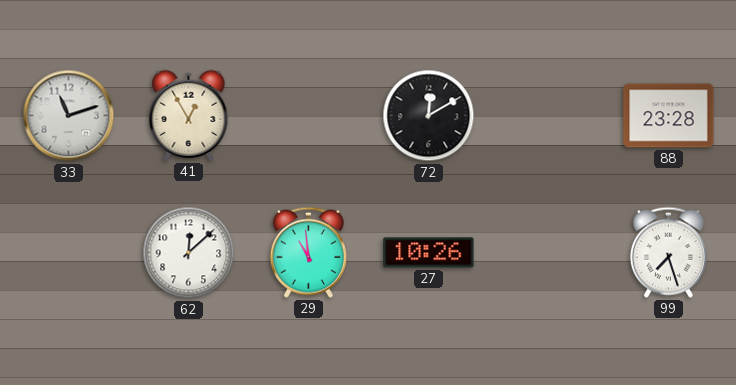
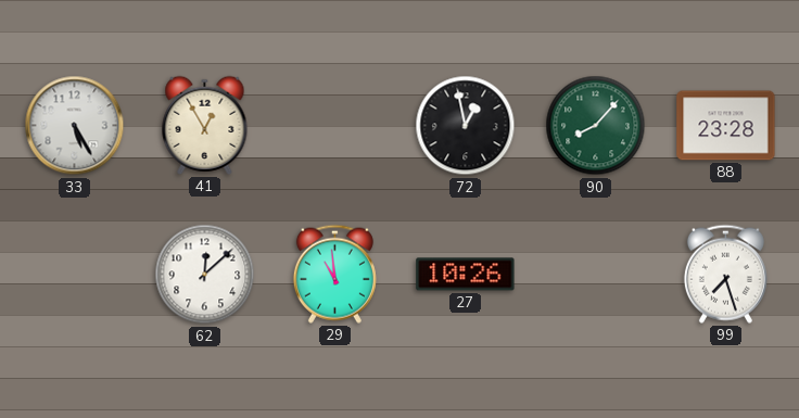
33: 11:12 -> 5:25 (75, 126)
72: 12:10 -> 12:58 (466, 126)
90: none -> 8:07 (596, 126)
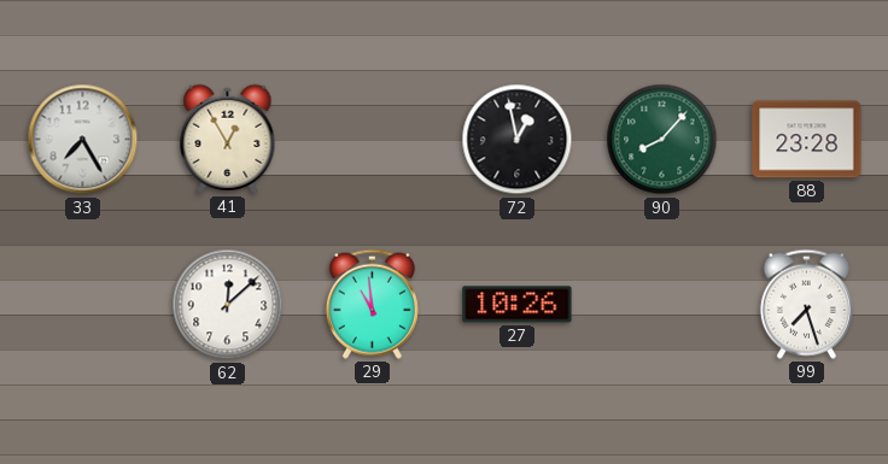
33: 5:25 -> 7:25 (83, 140)
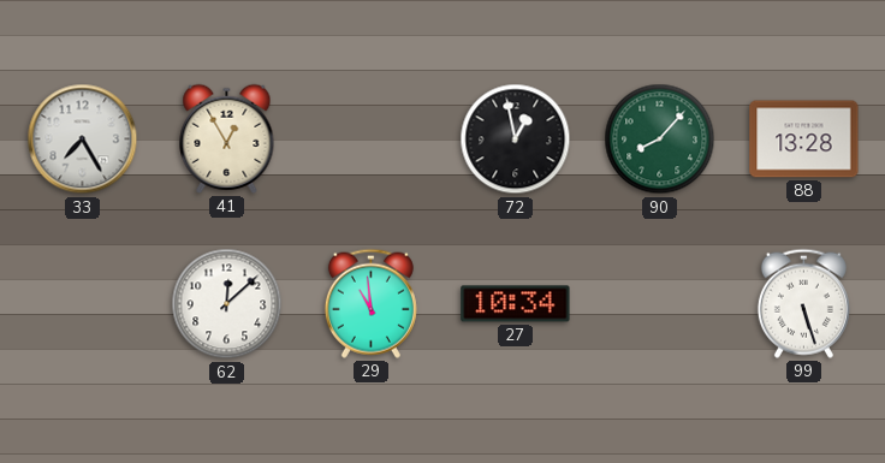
88: 23:28 -> 13:28 (804, 140)
27: 10:26 -> 10:34 (516, 304)
99: 7:27 -> 5:27 (803, 303)
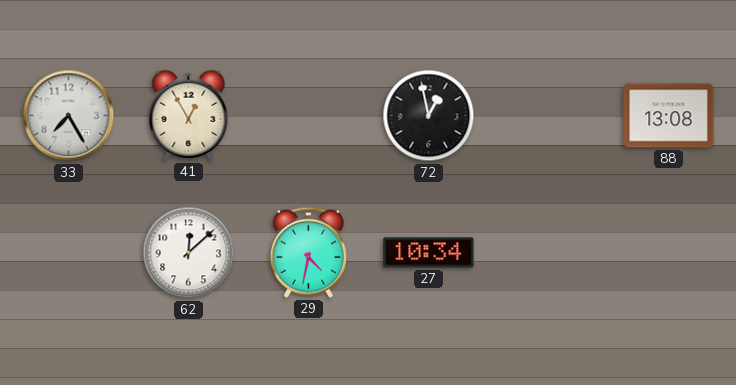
90: 8:07 -> none (660, 140)
88: 13:28 -> 13:08 (669, 116)
29: 10:59 -> 4:32 (308, 252)
99: 5:27 -> none (803, 303)
